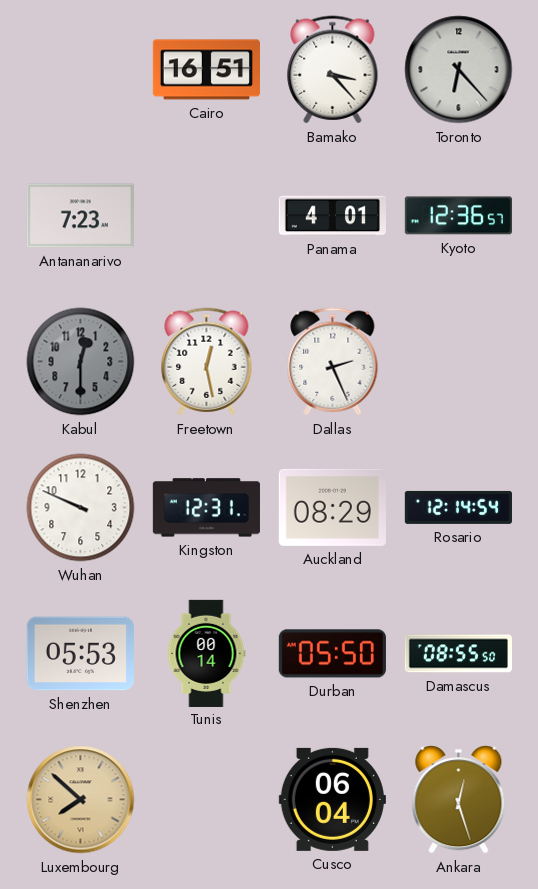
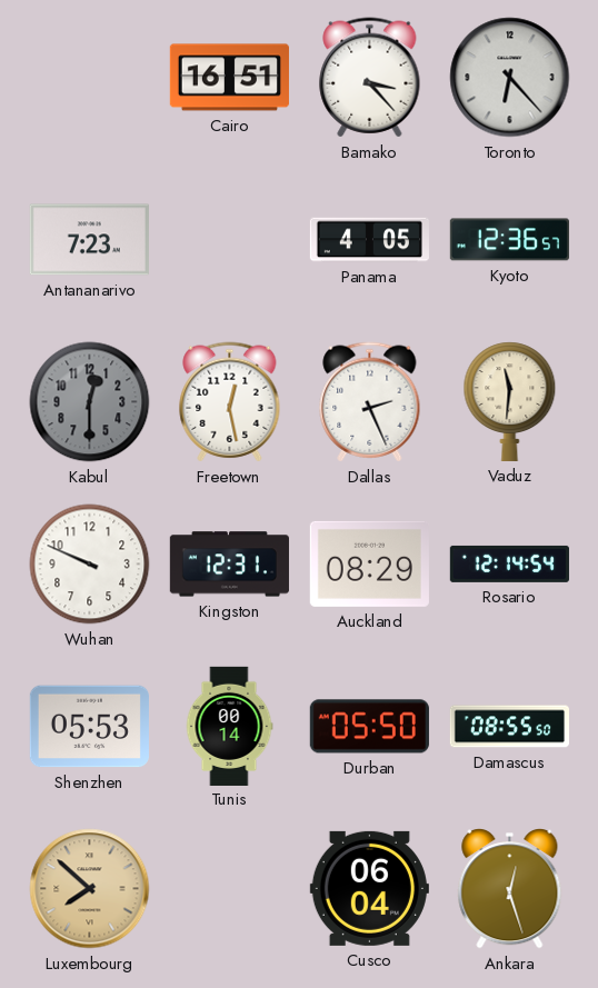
Panama: 4:01 -> 4:05 (369, 240)
Vaduz: none -> 11:31 (510, 401)
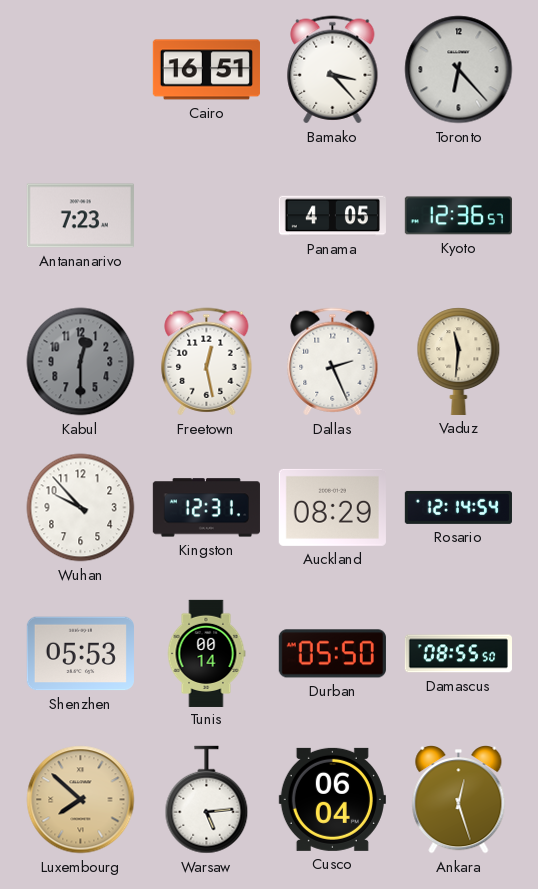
Wuhan: 9:49 -> 9:53 (81, 508)
Warsaw: none -> 5:14 (207, 800)
